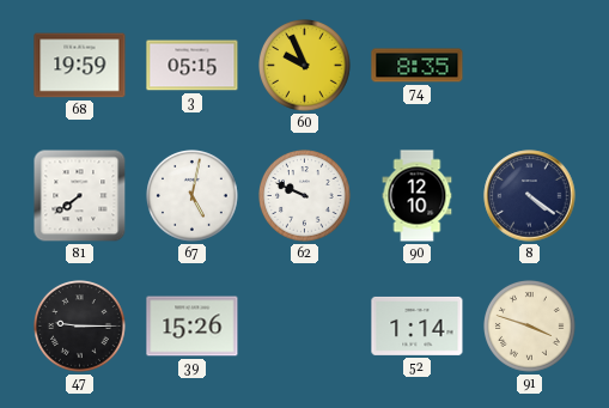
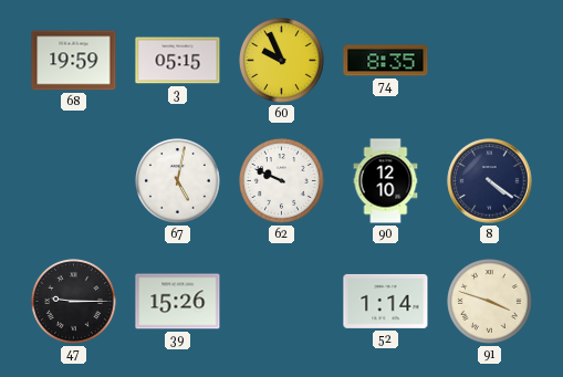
81: 7:39 -> none (80, 196)
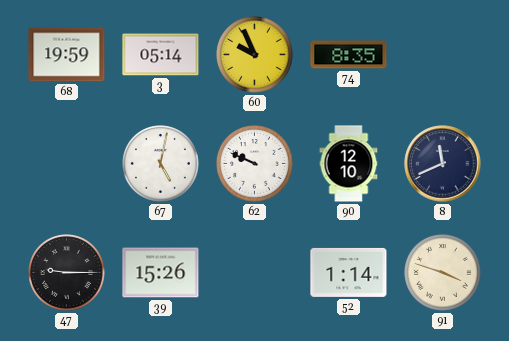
3: 05:15 -> 05:14 (161, 55)
8: 4:21 -> 11:41 (443, 164)
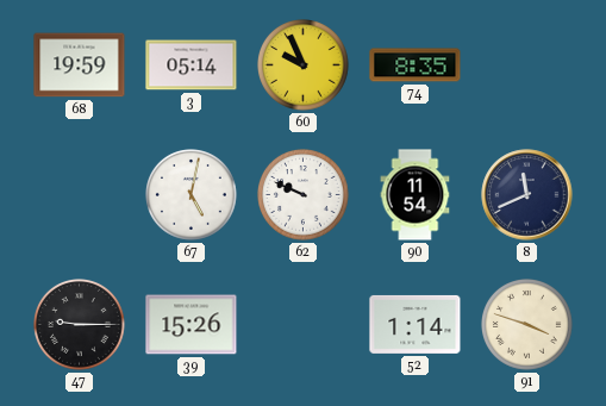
90: 12:10 -> 11:54 (416, 195)
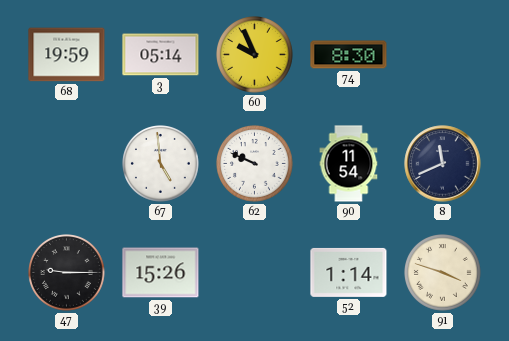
74: 8:35 -> 8:30 (349, 55)
67: 5:02 -> 4:59 (161, 164)
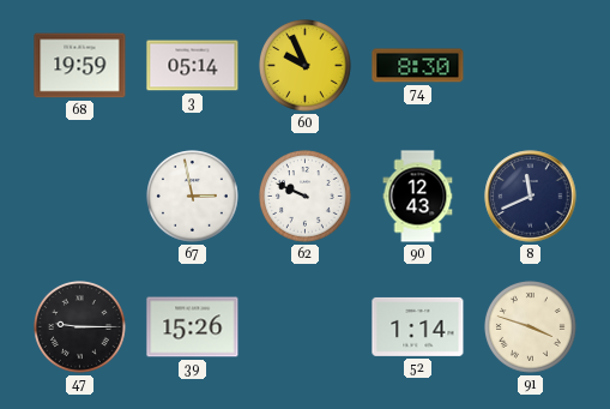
67: 4:59 -> 2:58 (193, 197)
90: 11:54 -> 12:43 (418, 197)
